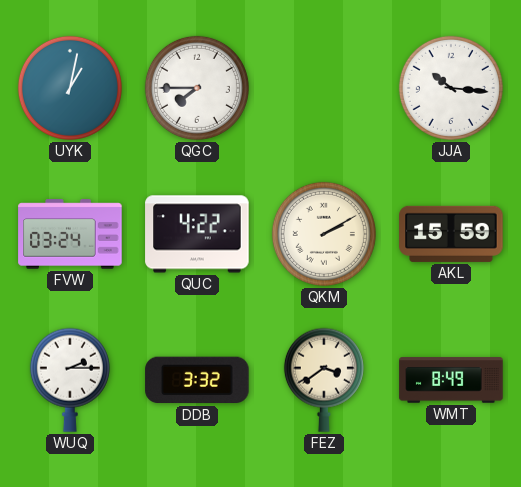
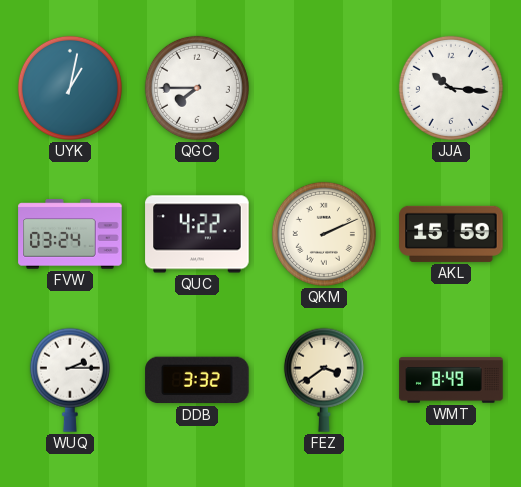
QKM: 2:10 -> 2:11 (324, 234)
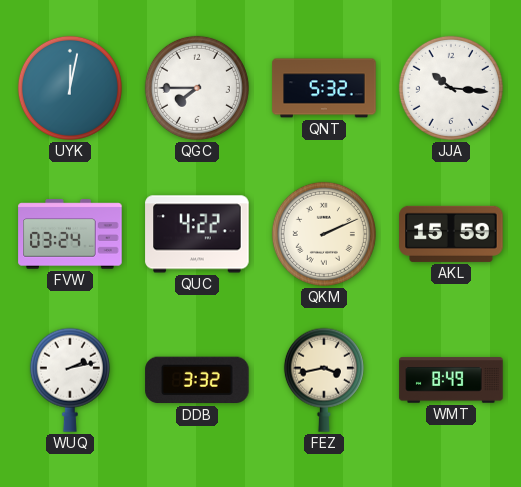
UYK: 1:02 -> 12:02 (70, 88)
QNT: none -> 5:32 (324, 88)
WUQ: 2:15 -> 2:13 (70, 380)
FEZ: 3:39 -> 3:43 (324, 380)
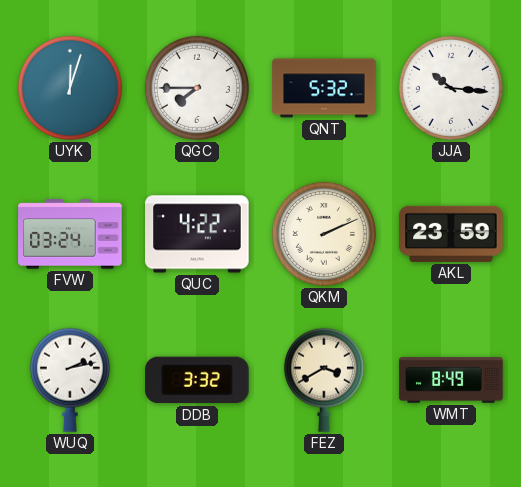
UYK: 12:02 -> 12:03 (70, 88)
AKL: 15:59 -> 23:59 (451, 234)
FEZ: 3:43 -> 3:40 (324, 380)
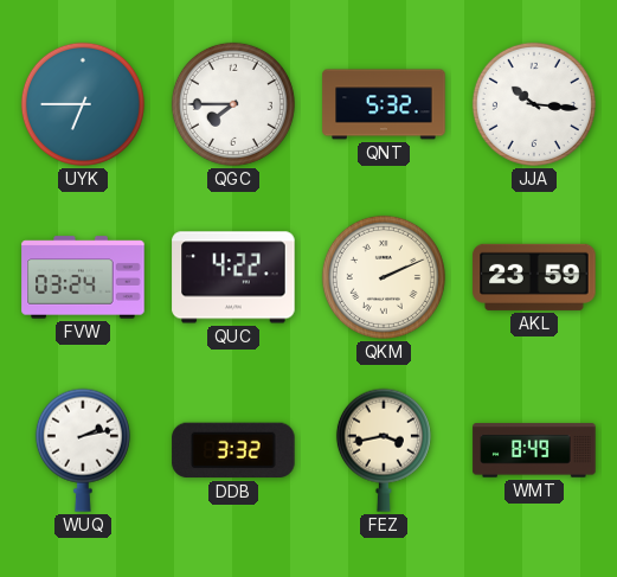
UYK: 12:03 -> 6:45 (83, 104)
FEZ: 3:40 -> 3:43 (384, 450)
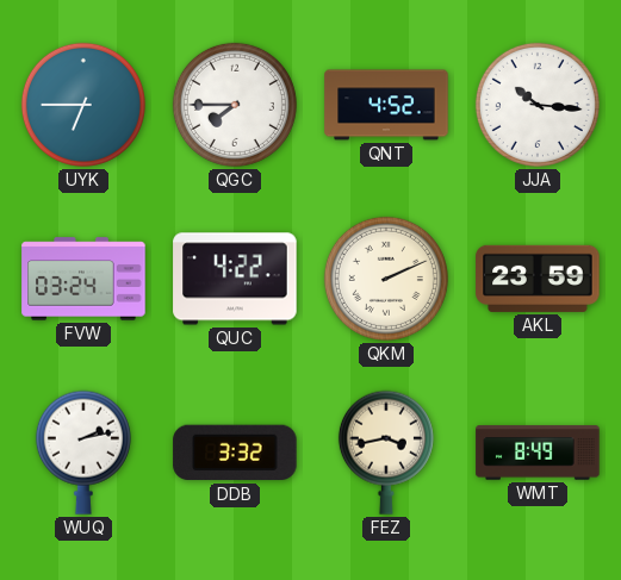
QNT: 5:32 -> 4:52 (386, 105)
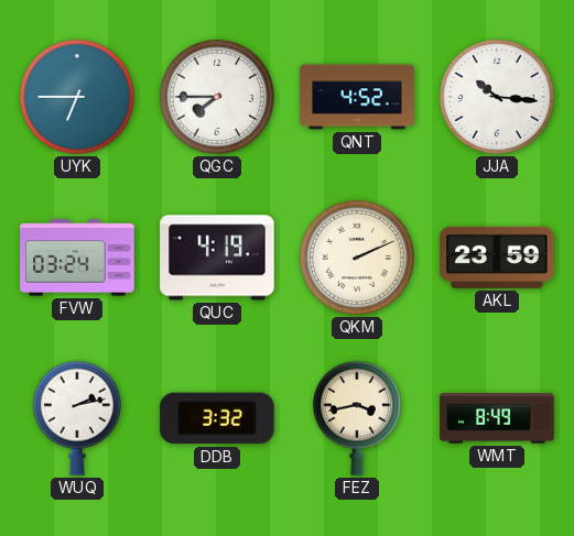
QUC: 4:22 -> 4:19 (217, 258)
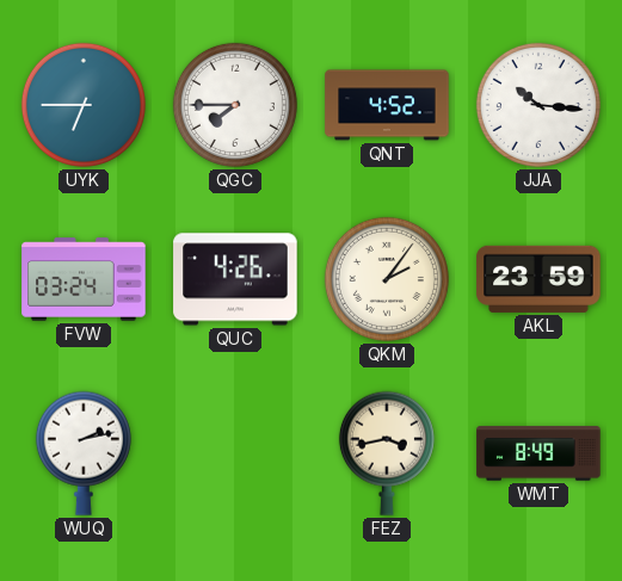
QUC: 4:19 -> 4:26 (235, 279)
QKM: 2:11 -> 2:06 (387, 279)
DDB: 3:32 -> none (217, 418)
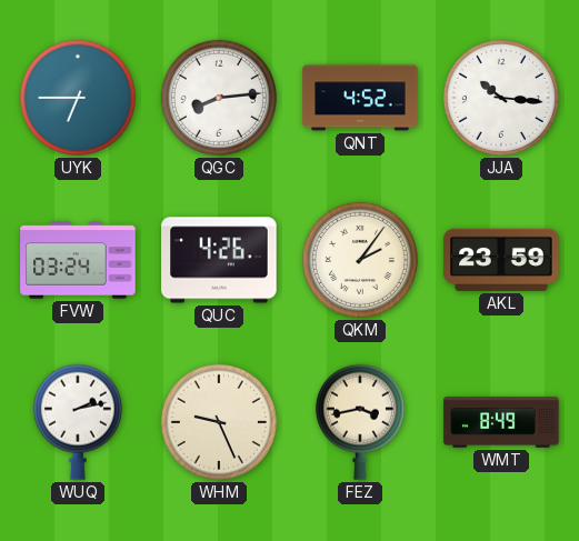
QGC: 7:45 -> 8:14 (219, 98)
WHM: none -> 9:26 (219, 422)
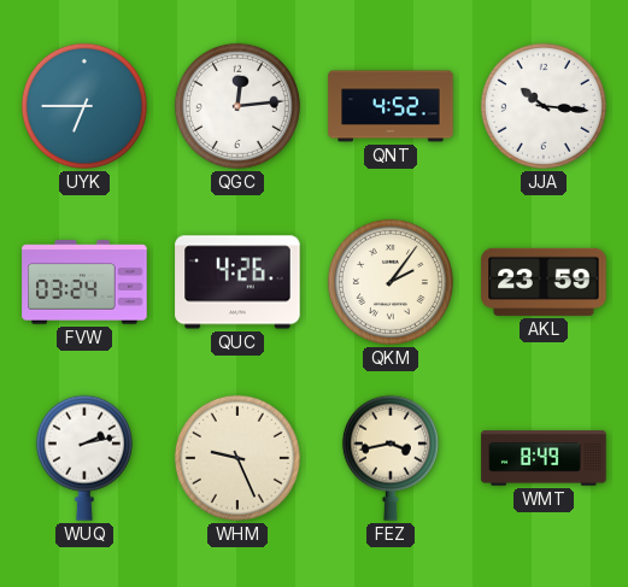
QGC: 8:14 -> 12:14 (237, 106)
